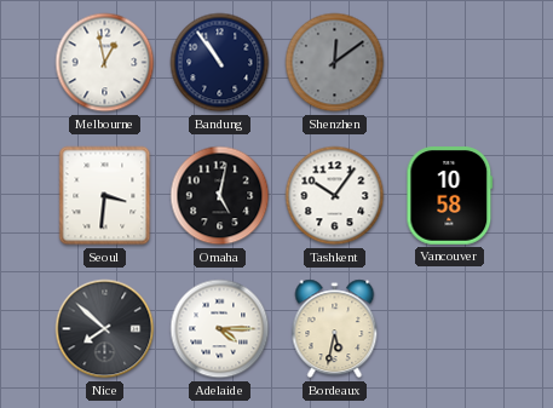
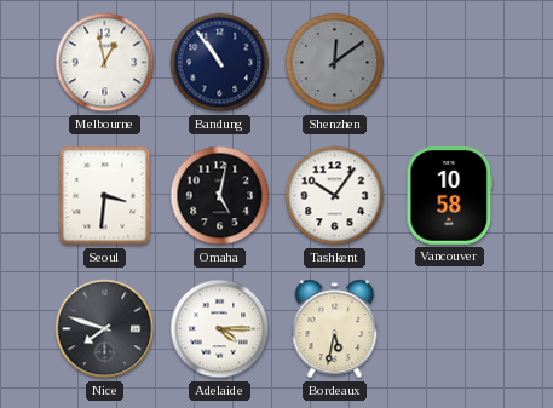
Nice: 7:52 -> 7:48 (105, 329)
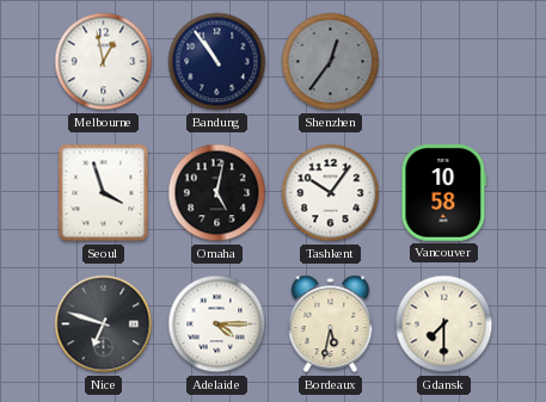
Shenzhen: 12:09 -> 12:36 (331, 62)
Seoul: 3:31 -> 3:57 (104, 193)
Nice: 7:48 -> 6:48 (104, 324)
Gdansk: none -> 7:30 (444, 324)
